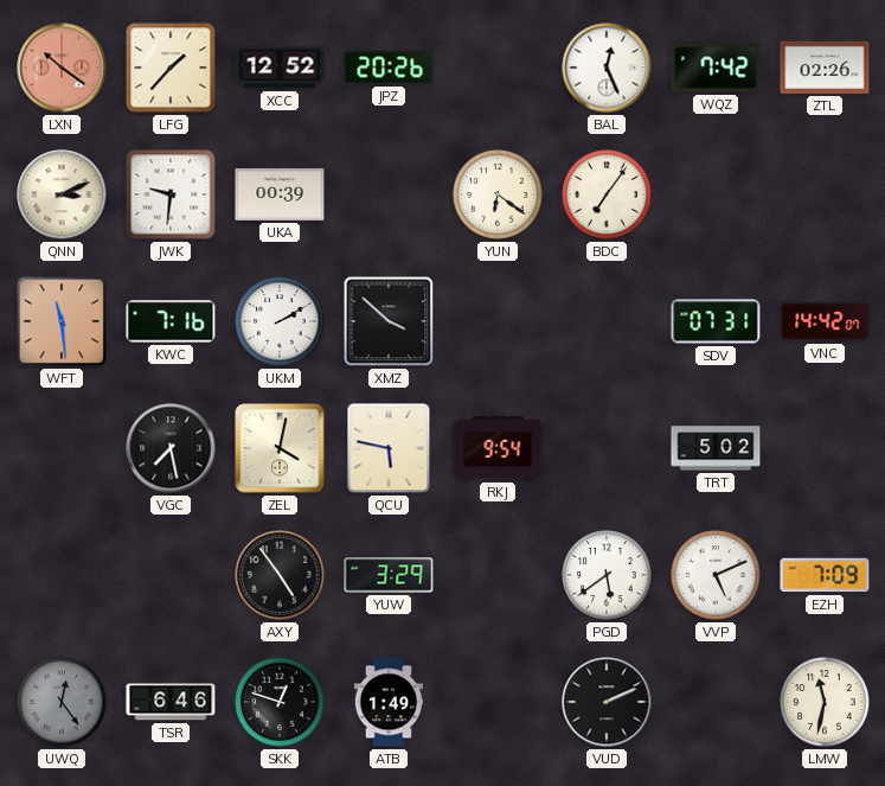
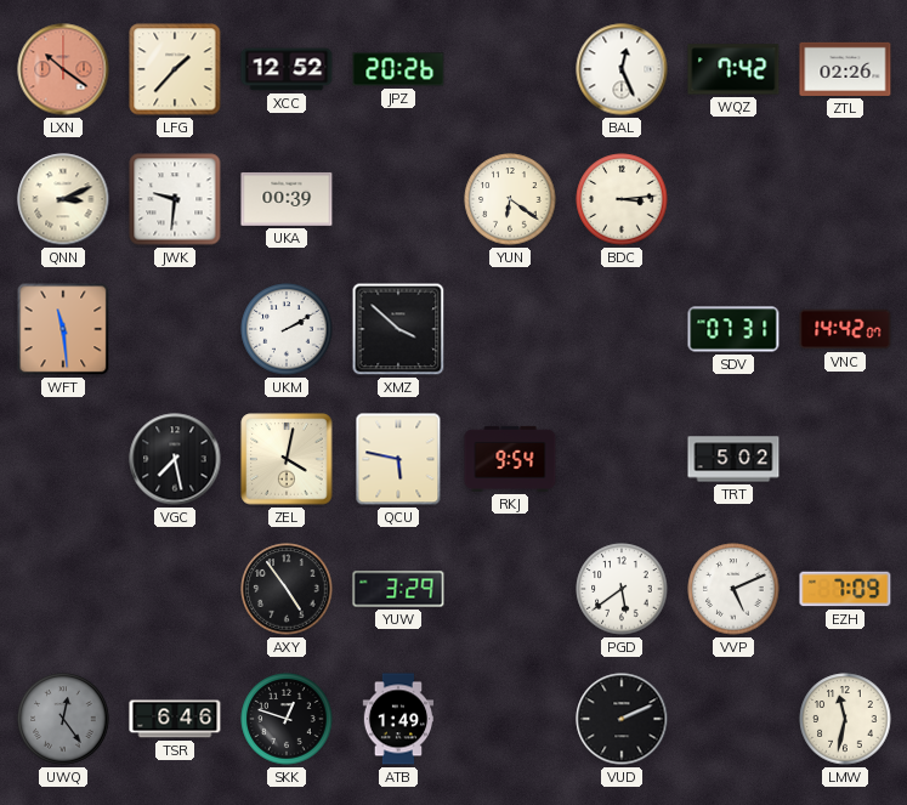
BDC: 7:06 -> 3:14 (622, 199)
KWC: 7:16 -> none (171, 321)
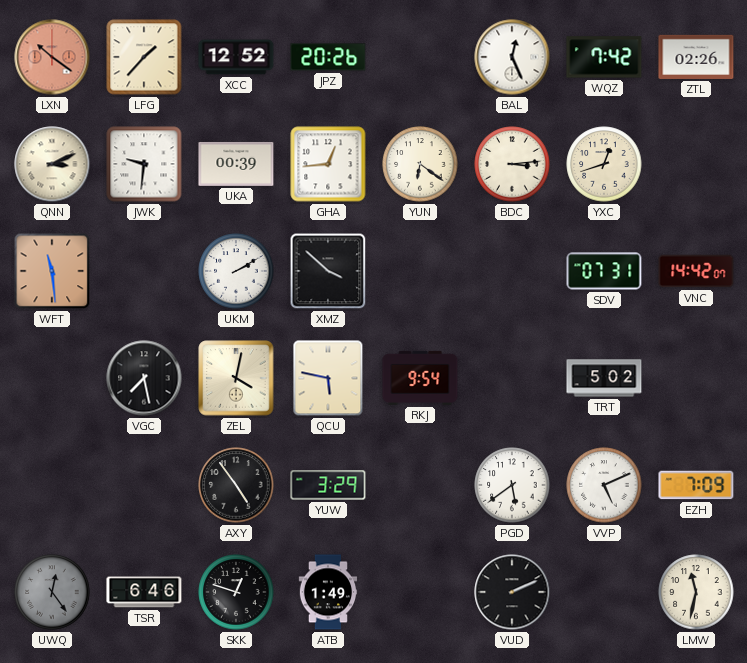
GHA: none -> 12:44 (328, 164)
YXC: none -> 12:42 (604, 164)
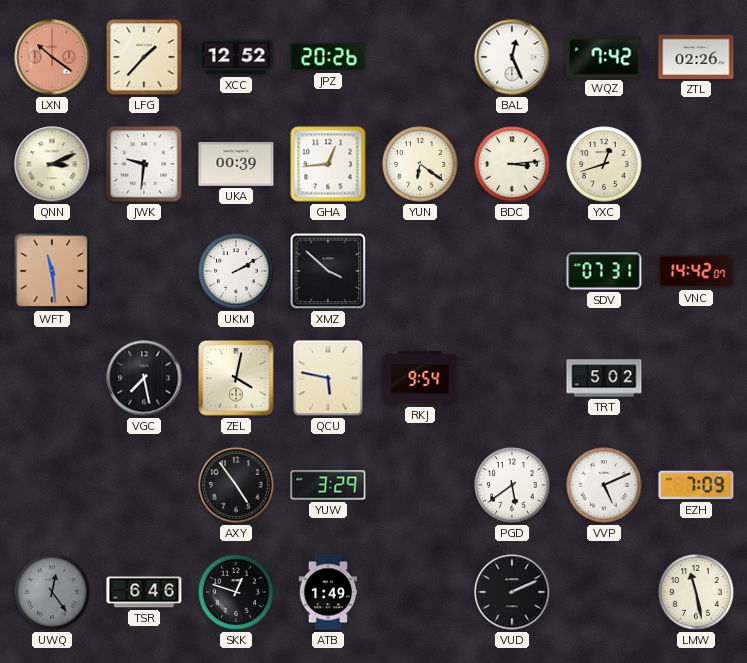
LMW: 11:32 -> 11:28 (696, 592)
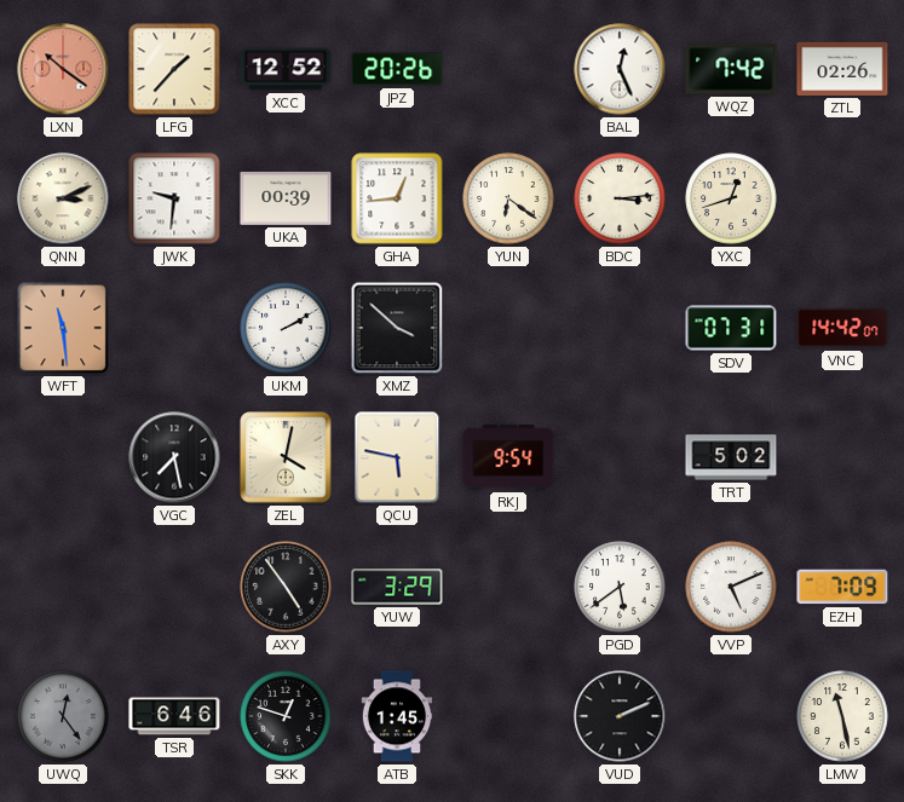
ATB: 1:49 -> 1:45 (397, 716)
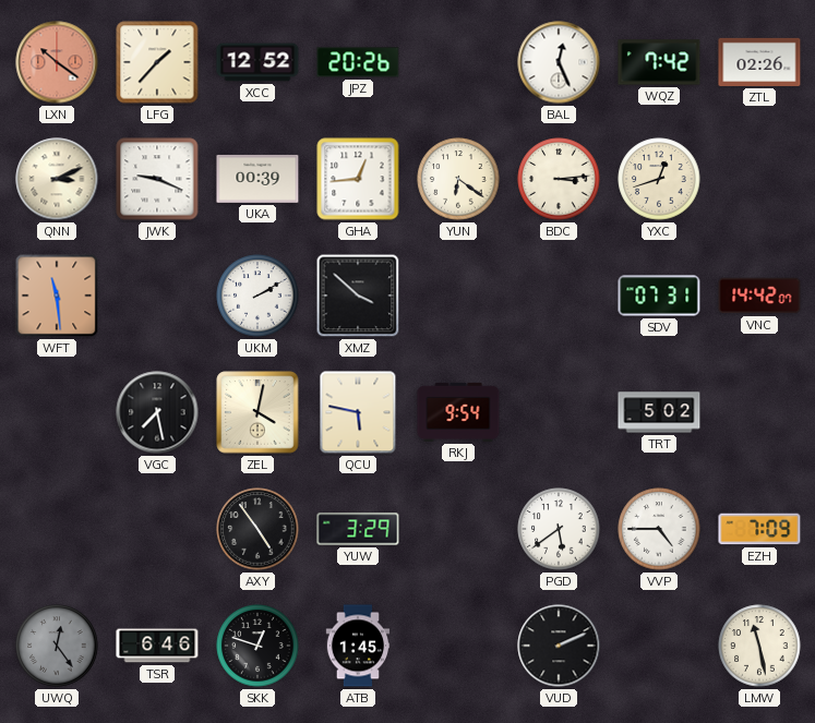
JWK: 9:31 -> 9:19 (157, 179)
VVP: 5:11 -> 4:45 (659, 529)
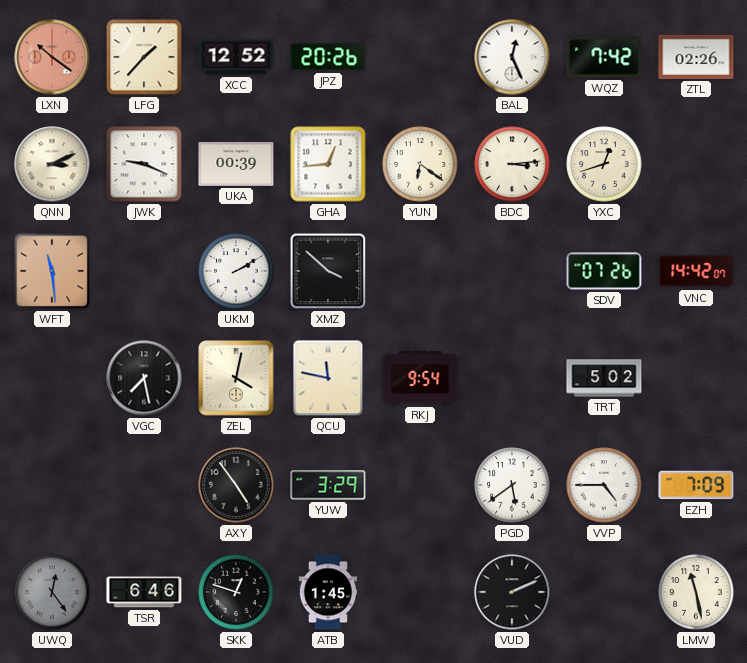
SDV: 07:31 -> 07:26 (604, 271)
QCU: 5:47 -> 11:47 (328, 378)
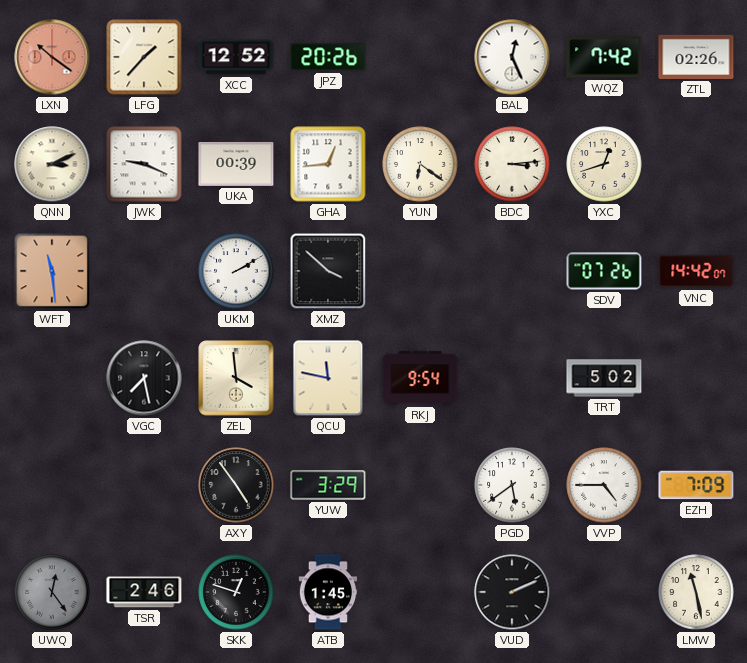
ZEL: 4:02 -> 3:59 (236, 378)
TSR: 6:46 -> 2:46 (144, 592)
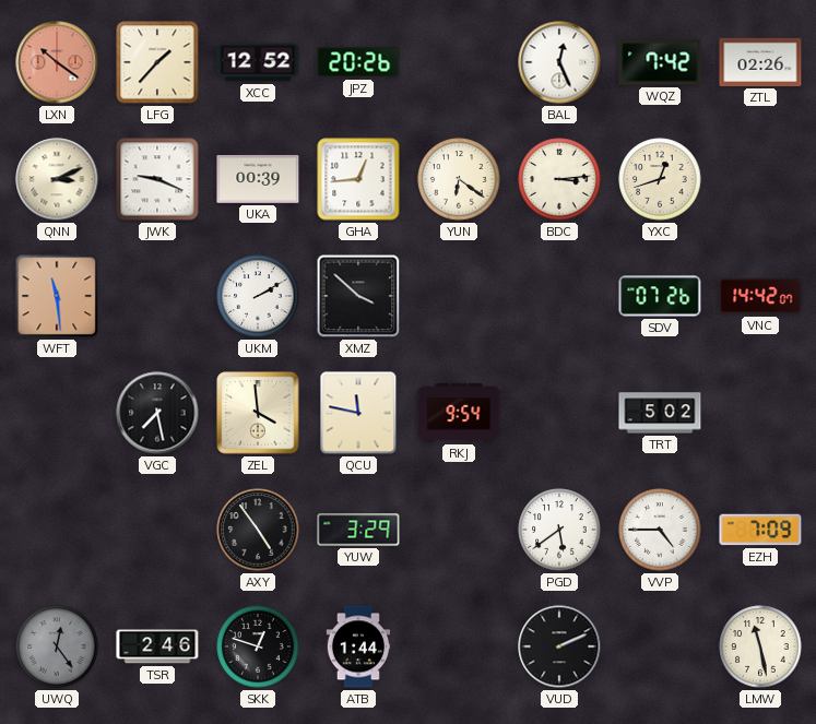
ATB: 1:45 -> 1:44 (358, 646)
